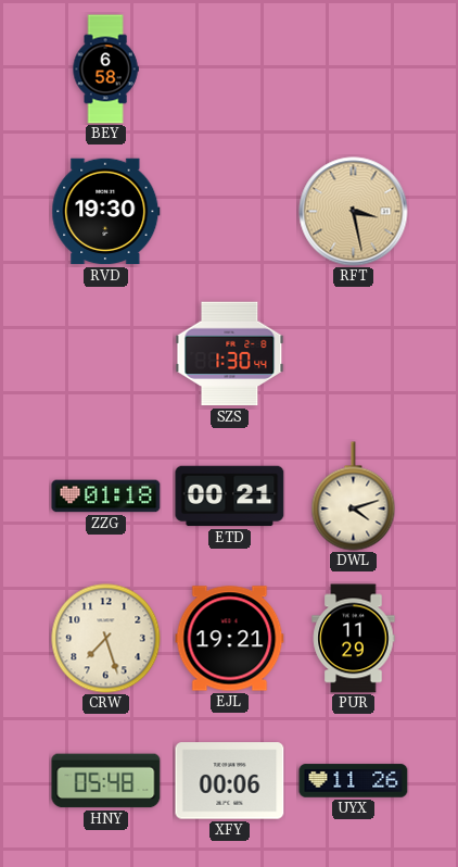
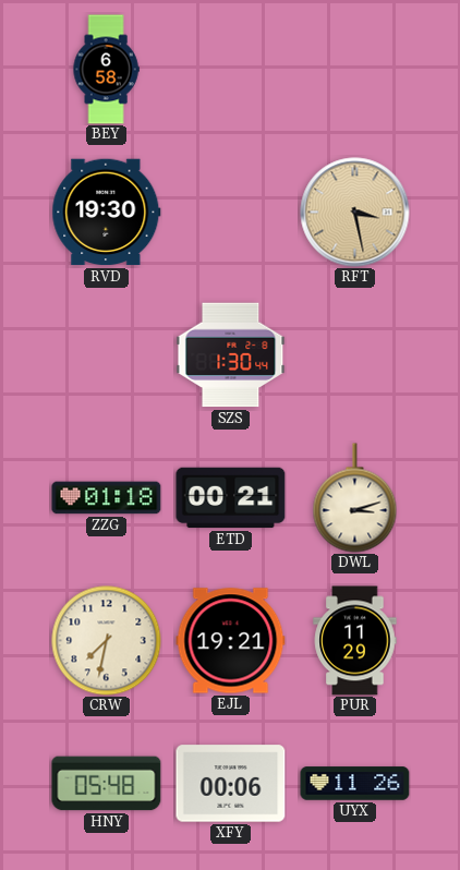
DWL: 4:12 -> 3:12 (355, 498)
CRW: 7:27 -> 7:32 (107, 641)
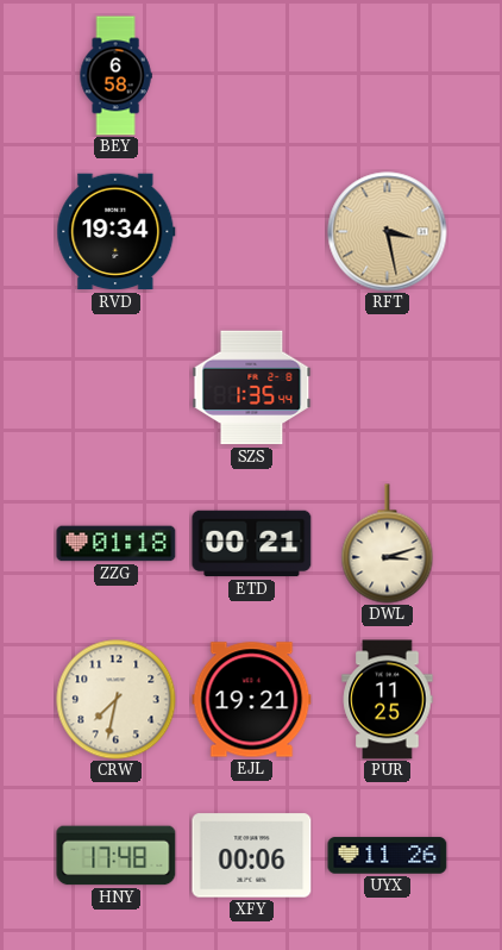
RVD: 19:30 -> 19:34 (117, 232)
SZS: 1:30 -> 1:35 (252, 388)
PUR: 11:29 -> 11:25 (388, 700)
HNY: 05:48 -> 17:48 (117, 856)
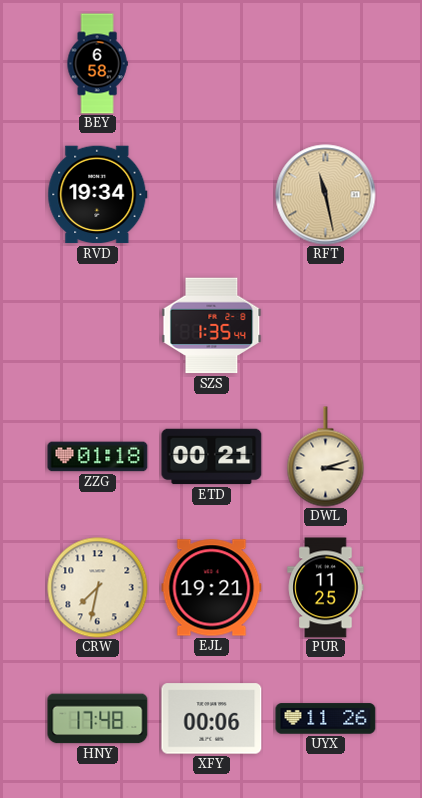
RFT: 3:28 -> 11:28 (326, 195)
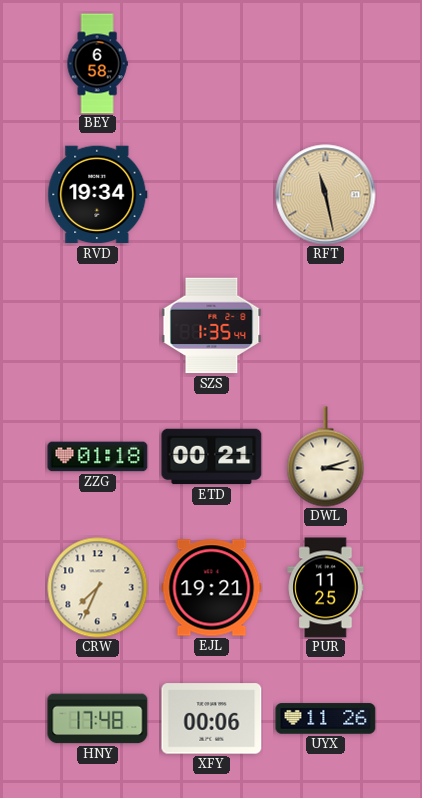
CRW: 7:32 -> 7:34 (98, 588)
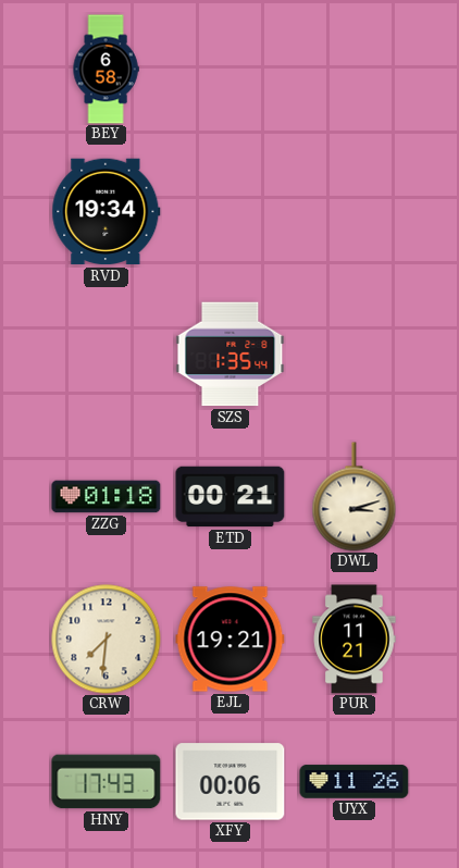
RFT: 11:28 -> none (326, 195)
CRW: 7:34 -> 7:31 (107, 640)
PUR: 11:25 -> 11:21 (355, 640)
HNY: 17:48 -> 17:43 (107, 782)
